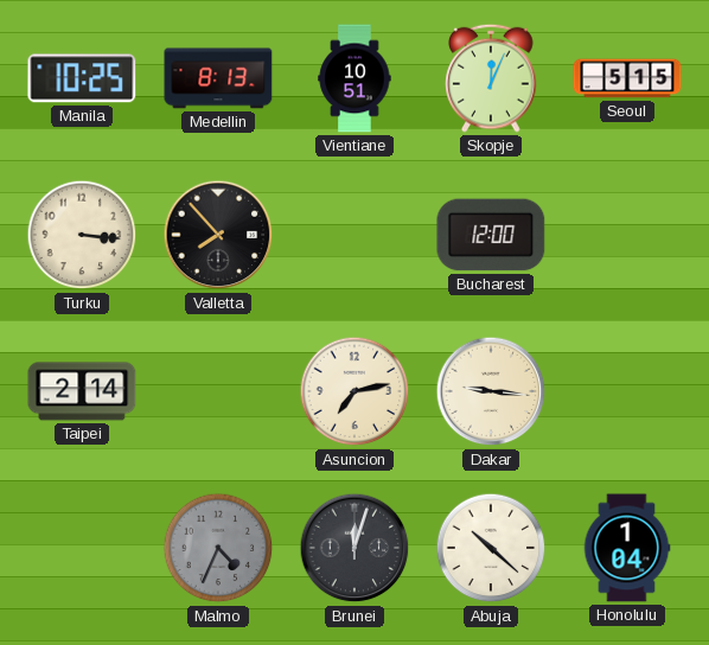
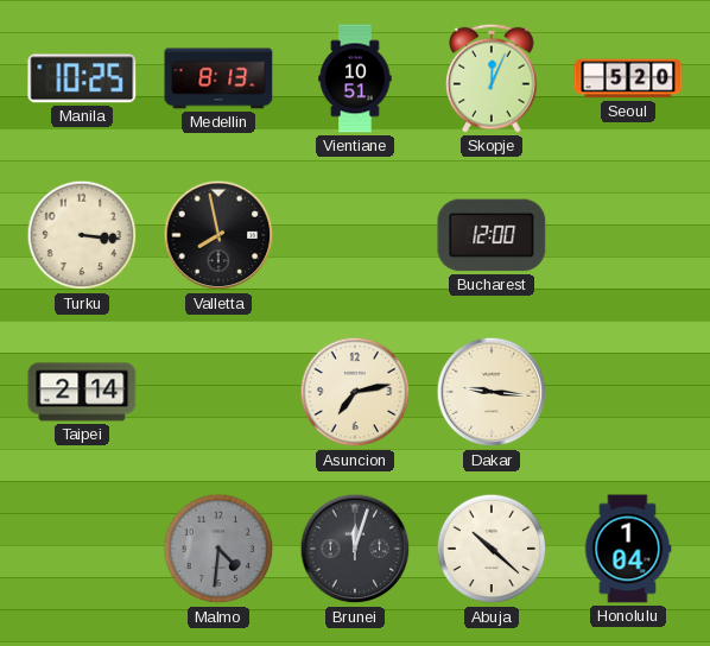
Seoul: 5:15 -> 5:20 (628, 78)
Valletta: 7:53 -> 7:58 (218, 235)
Malmo: 4:34 -> 4:31 (218, 549)
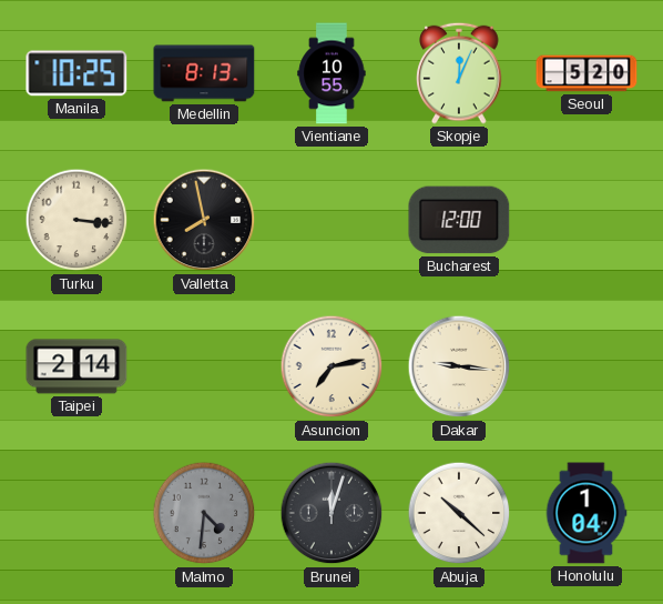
Vientiane: 10:51 -> 10:55 (331, 73)
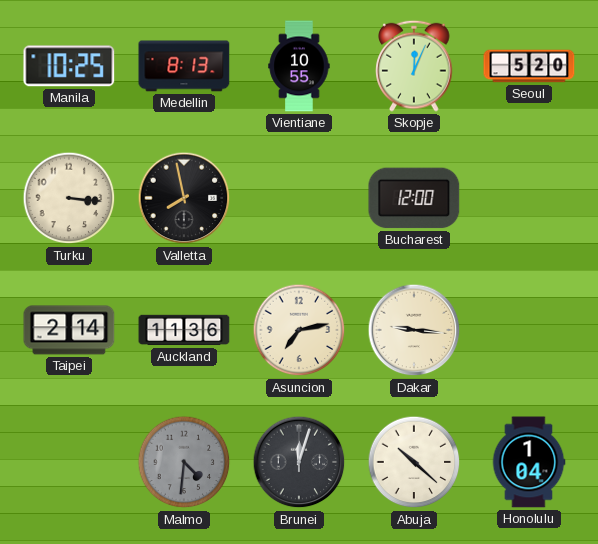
Auckland: none -> 11:36 (184, 330)
